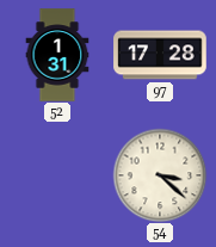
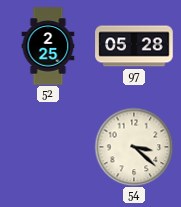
52: 1:31 -> 2:25 (48, 46)
97: 17:28 -> 05:28 (134, 46)
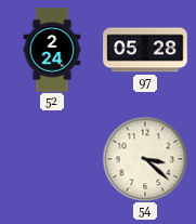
52: 2:25 -> 2:24 (52, 50)
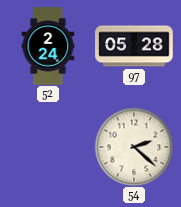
54: 3:22 -> 2:22 (134, 147)
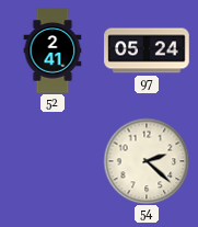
52: 2:24 -> 2:41 (53, 50)
97: 05:28 -> 05:24 (147, 50)
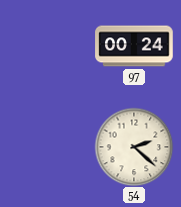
52: 2:41 -> none (53, 50)
97: 05:24 -> 00:24 (134, 46)
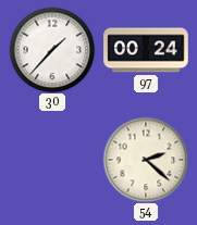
30: none -> 1:37 (52, 50)
